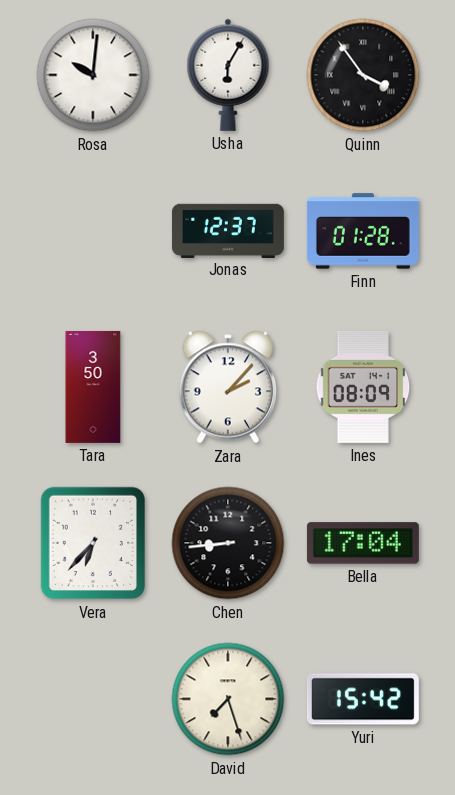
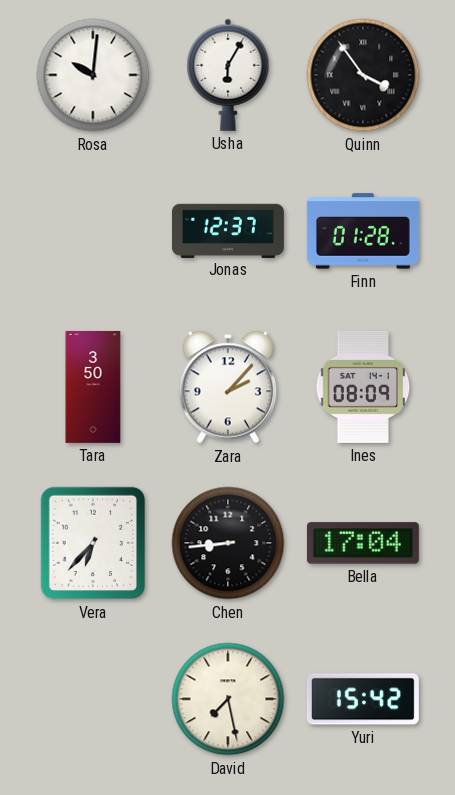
David: 7:27 -> 7:28 (228, 699)
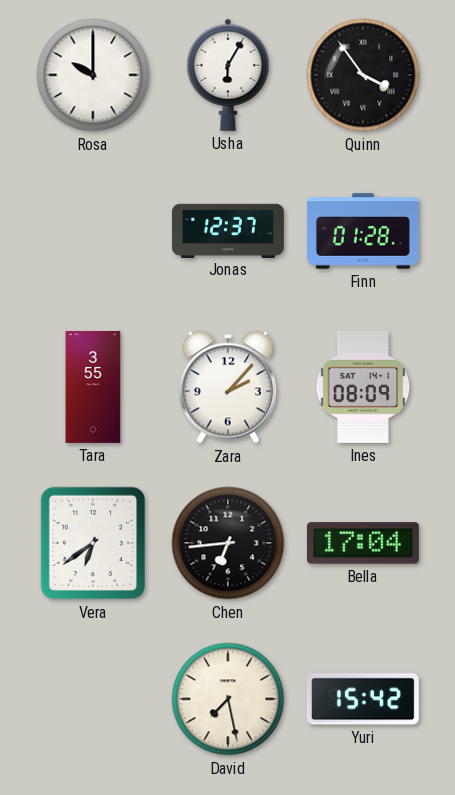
Rosa: 10:01 -> 10:00 (93, 75)
Tara: 3:50 -> 3:55 (93, 387)
Vera: 6:37 -> 6:39 (92, 543)
Chen: 8:44 -> 6:44 (228, 543)
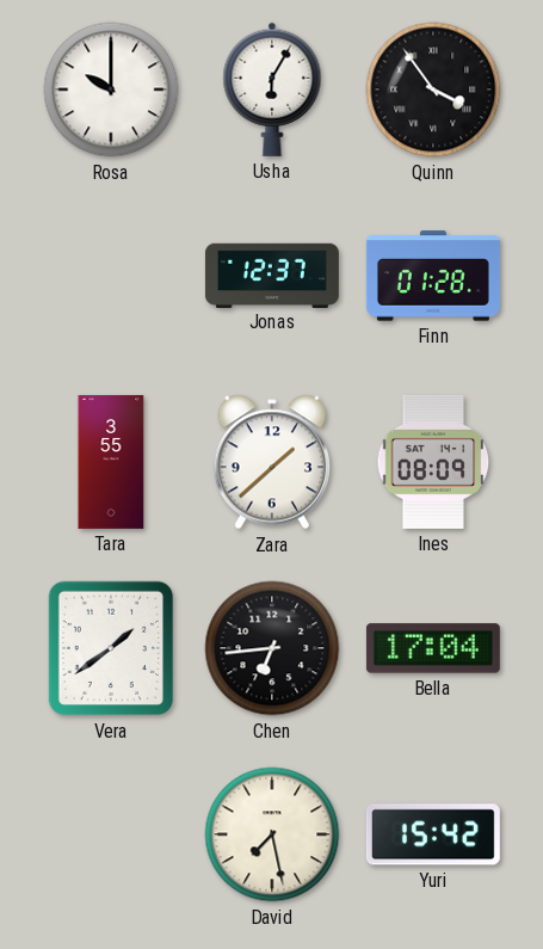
Zara: 2:07 -> 1:38 (272, 462)
Vera: 6:39 -> 1:39 (110, 648)
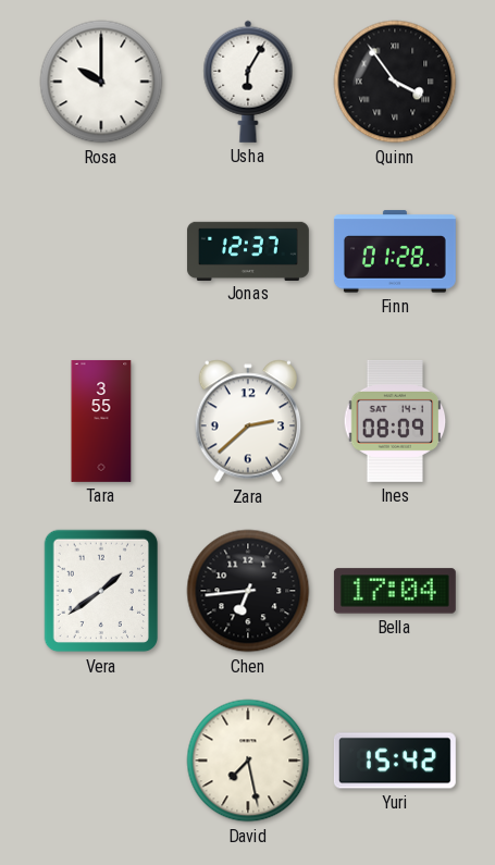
Zara: 1:38 -> 2:38 (248, 421)
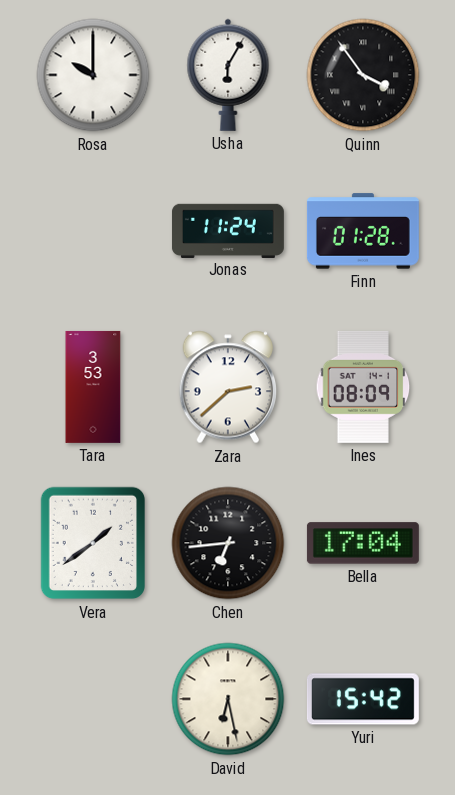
Jonas: 12:37 -> 11:24 (228, 230)
Tara: 3:55 -> 3:53 (93, 387)
David: 7:28 -> 6:28 (228, 699)
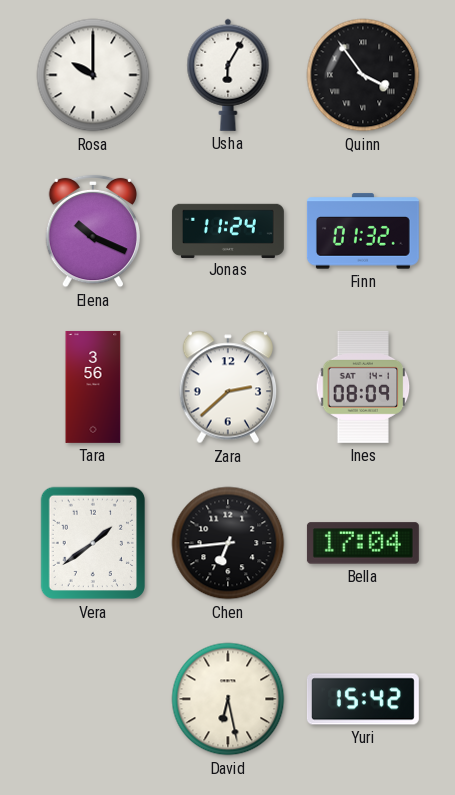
Elena: none -> 10:19 (93, 231)
Finn: 01:28 -> 01:32 (363, 231)
Tara: 3:53 -> 3:56 (93, 387)
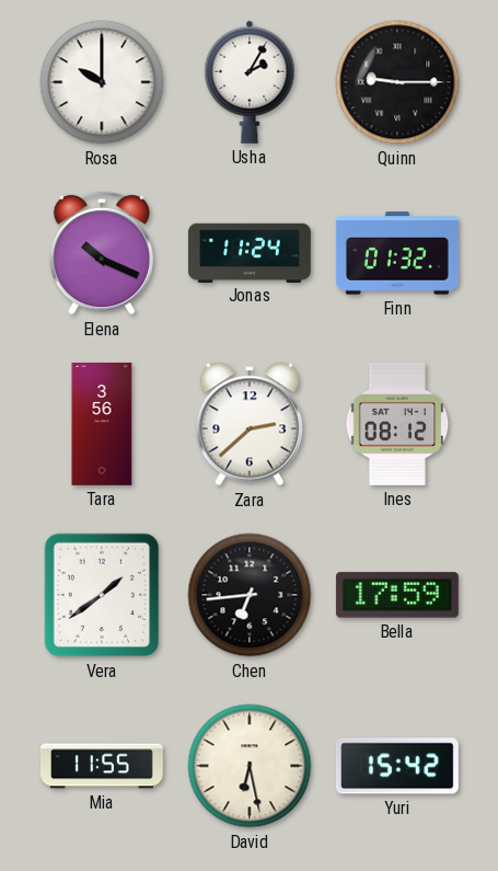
Usha: 6:05 -> 2:05 (250, 82)
Quinn: 3:54 -> 9:15 (397, 82)
Ines: 08:09 -> 08:12 (397, 424)
Bella: 17:04 -> 17:59 (397, 595)
Mia: none -> 11:55 (102, 766)
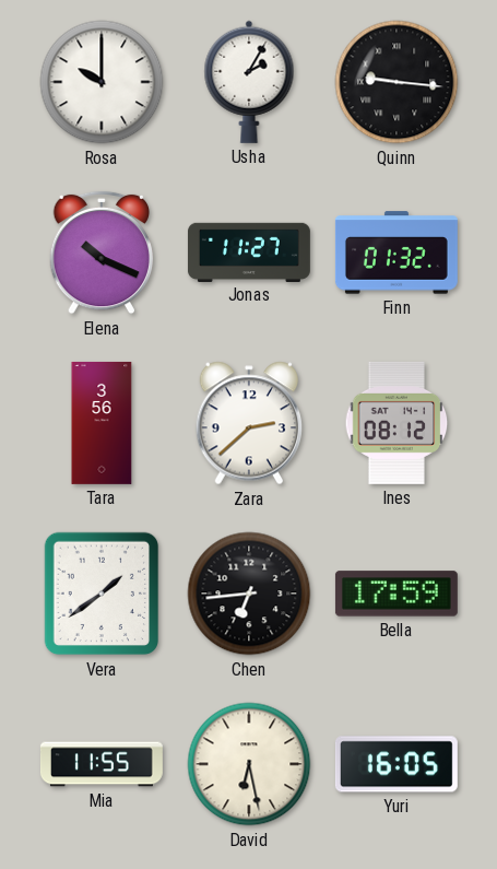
Quinn: 9:15 -> 9:16 (397, 82)
Jonas: 11:24 -> 11:27 (249, 251)
Yuri: 15:42 -> 16:05 (397, 764)
